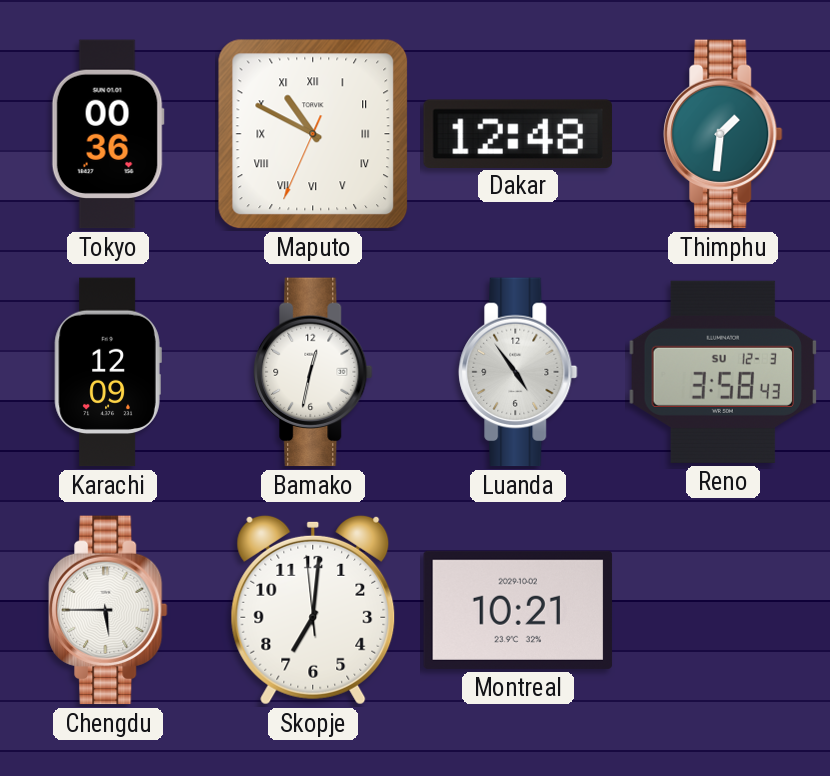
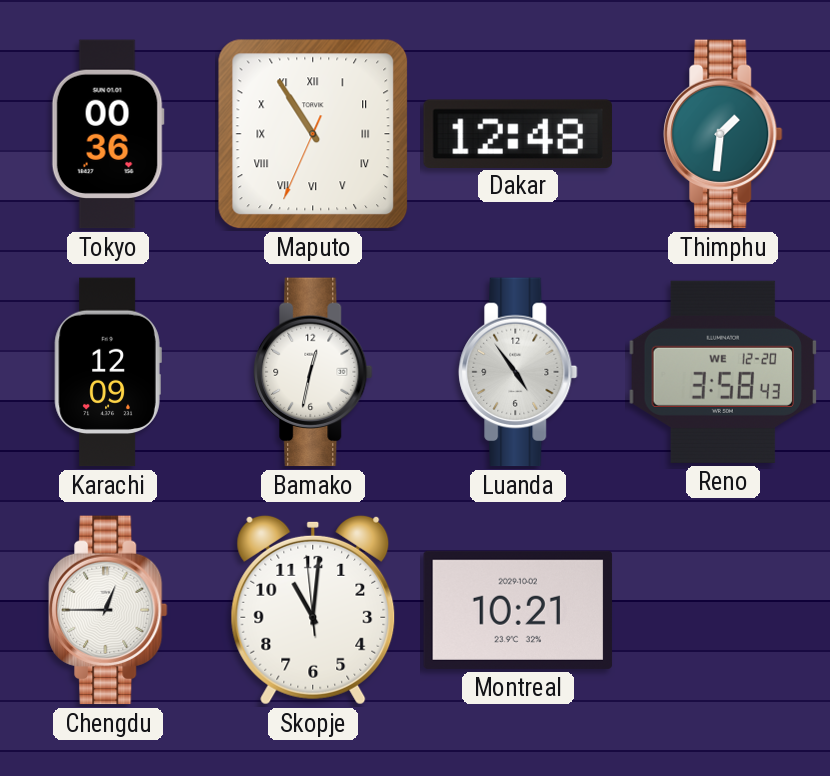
Maputo: 10:49 -> 10:54 (313, 134)
Reno date: SU 12-3 -> WE 12-20 (723, 372)
Chengdu: 5:45 -> 12:45 (108, 610)
Skopje: 7:00 -> 11:00 (313, 610)
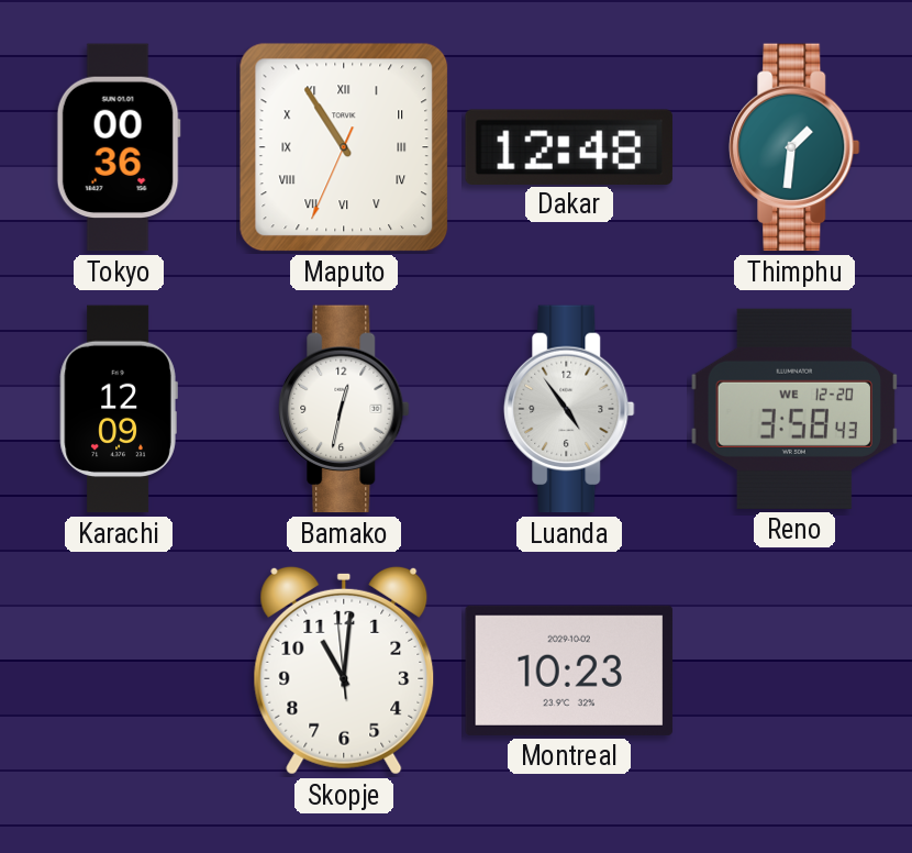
Chengdu: 12:45 -> none (108, 610)
Montreal: 10:21 -> 10:23 (569, 671)
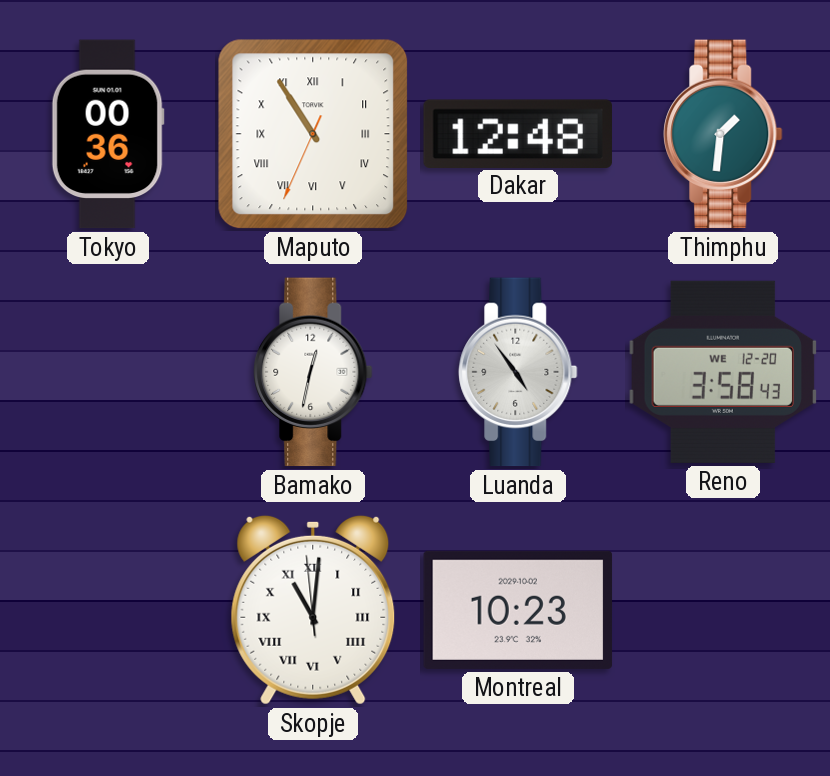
Karachi: 12:09 -> none (119, 409)
Skopje numerals: Arabic -> Roman (313, 610)
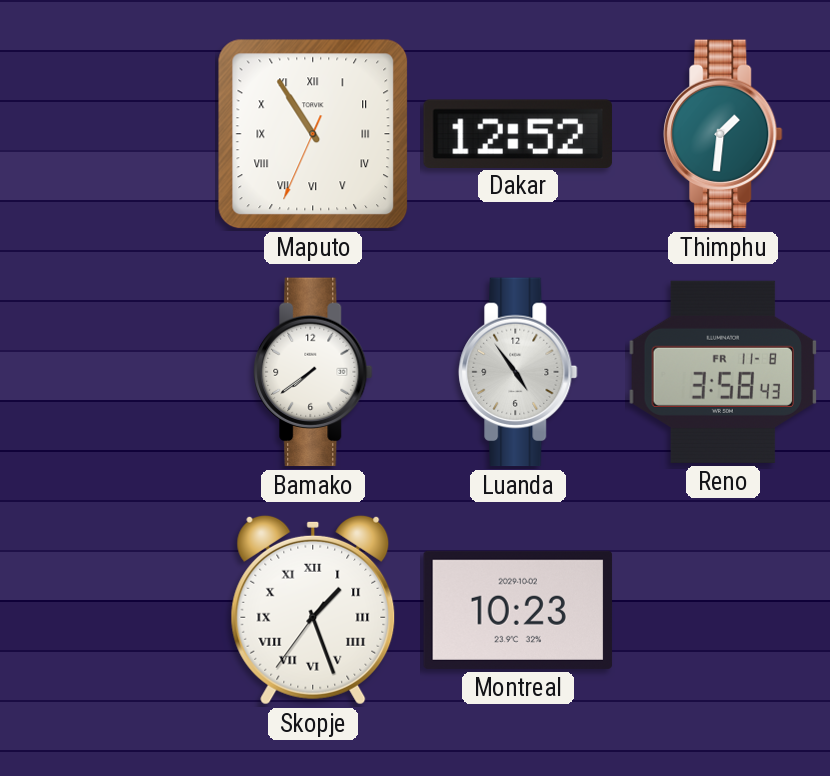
Tokyo: 00:36 -> none (108, 134)
Dakar: 12:48 -> 12:52 (518, 133)
Bamako: 12:32 -> 7:39 (313, 372)
Reno date: WE 12-20 -> FR 11-8 (723, 372)
Skopje: 11:00 -> 1:26 (313, 610)
